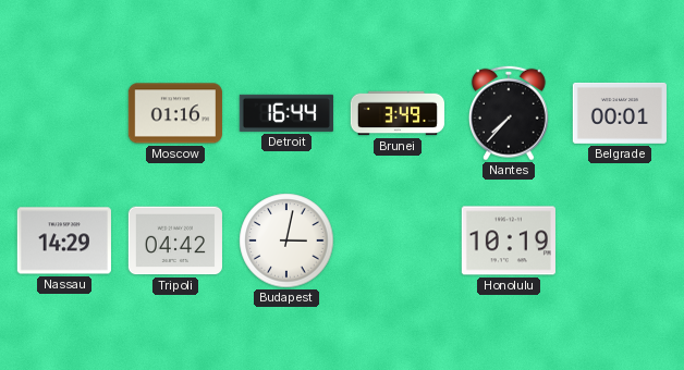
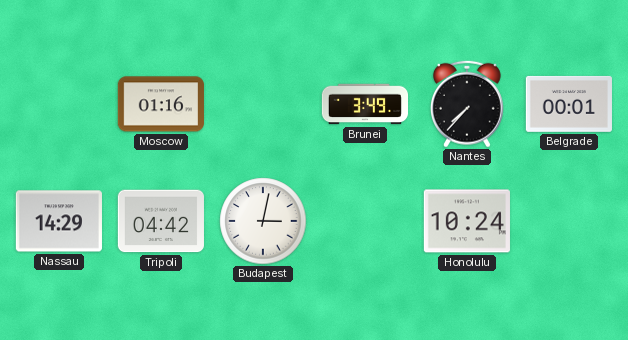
Detroit: 16:44 -> none (286, 113)
Honolulu: 10:19 -> 10:24 (467, 221)
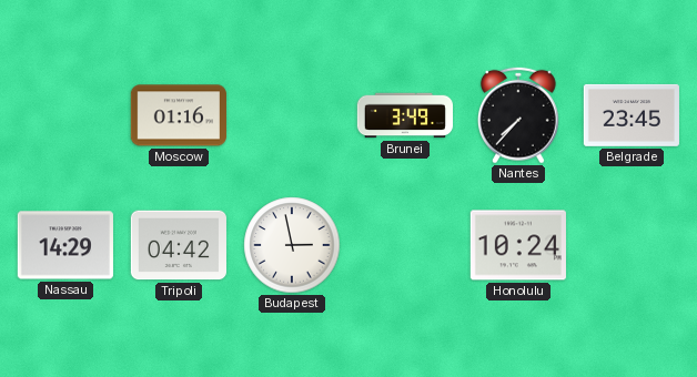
Belgrade: 00:01 -> 23:45 (632, 115)
Budapest: 3:02 -> 2:58 (292, 245)
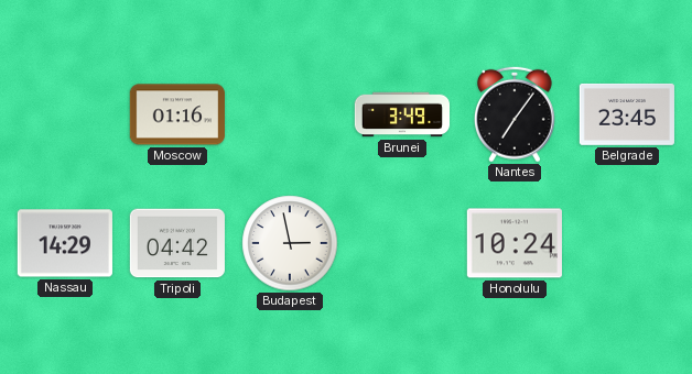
Nantes: 7:37 -> 7:06 (515, 114)
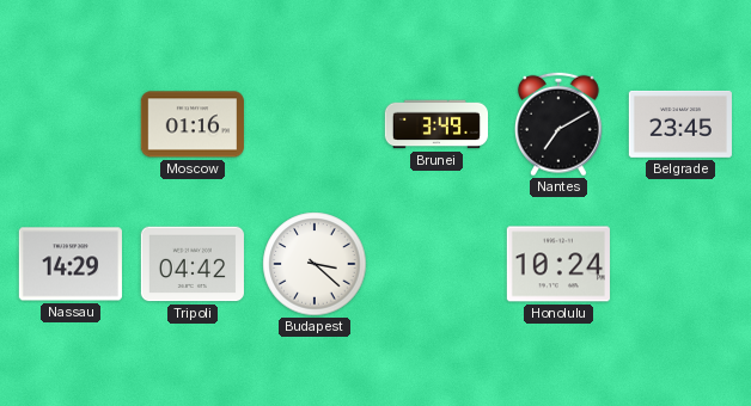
Nantes: 7:06 -> 7:10 (558, 124)
Budapest: 2:58 -> 3:22 (315, 264)
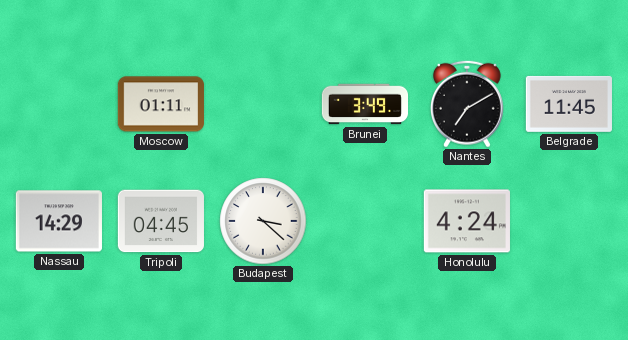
Moscow: 01:16 -> 01:11 (161, 104)
Belgrade: 23:45 -> 11:45 (569, 104)
Tripoli: 04:42 -> 04:45 (160, 221)
Honolulu: 10:24 -> 4:24 (467, 221)
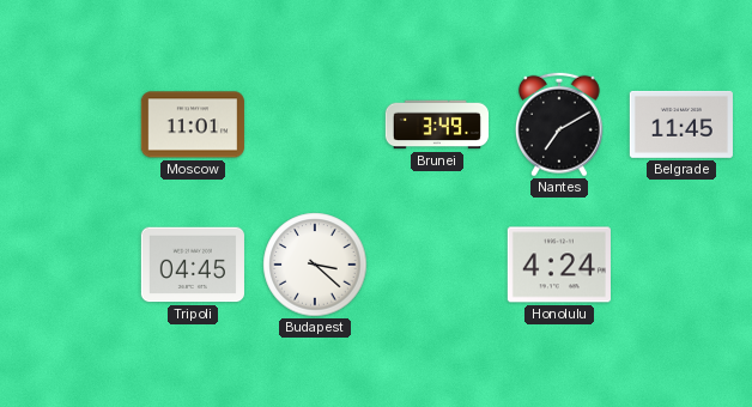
Moscow: 01:11 -> 11:01 (193, 124)
Nassau: 14:29 -> none (59, 221)
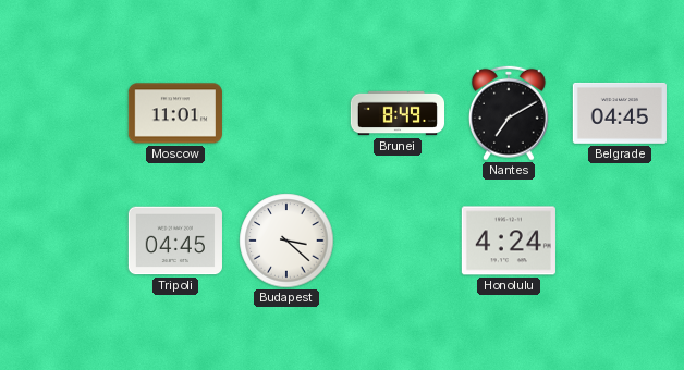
Brunei: 3:49 -> 8:49 (396, 113)
Belgrade: 11:45 -> 04:45 (620, 113)
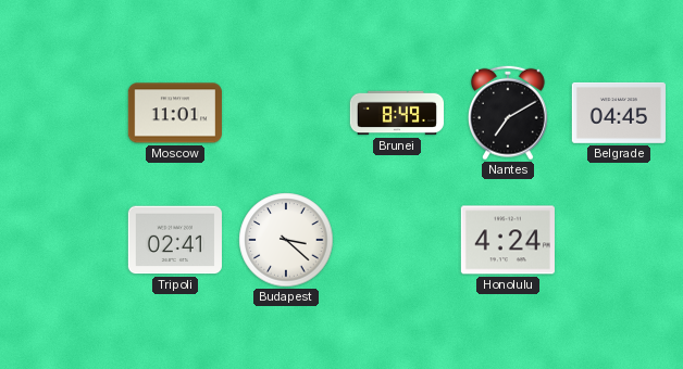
Tripoli: 04:45 -> 02:41 (174, 240)
